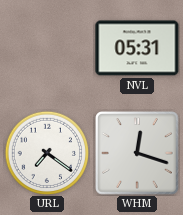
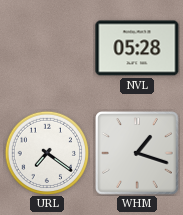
NVL: 05:31 -> 05:28 (137, 48)
WHM: 12:18 -> 1:18 (138, 154)
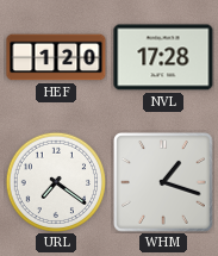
HEF: none -> 1:20 (56, 57)
NVL: 05:28 -> 17:28 (163, 57)
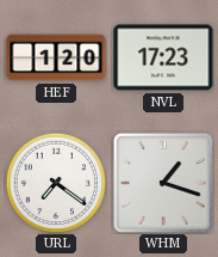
NVL: 17:28 -> 17:23 (163, 57)
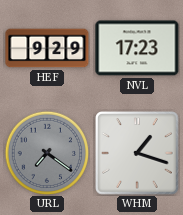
HEF: 1:20 -> 9:29 (47, 48)
URL dial: white -> grey (46, 152)
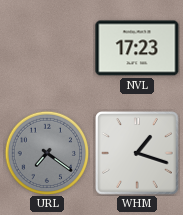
HEF: 9:29 -> none (47, 48)
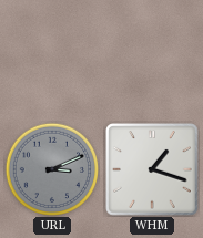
NVL: 17:23 -> none (137, 48)
URL: 7:21 -> 3:11 (51, 168)
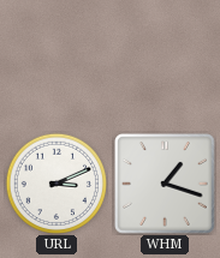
URL dial: grey -> white (55, 182)
